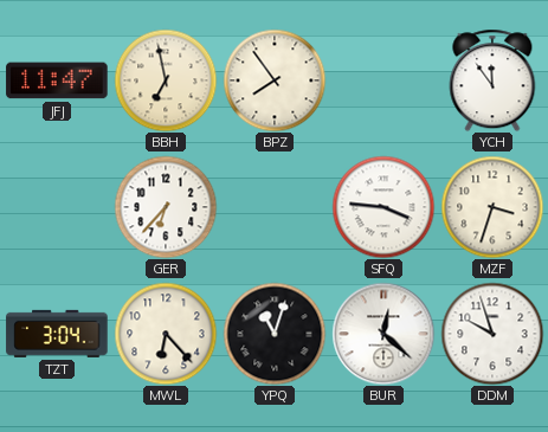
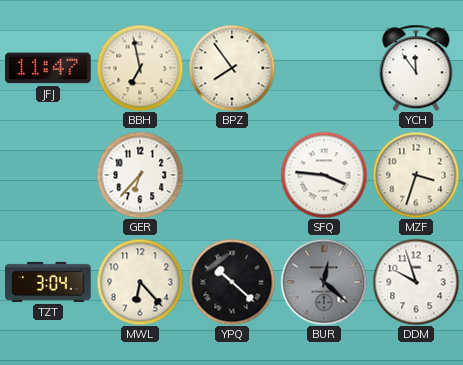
YPQ: 11:03 -> 10:22 (232, 282)
BUR dial: white -> grey (324, 282)
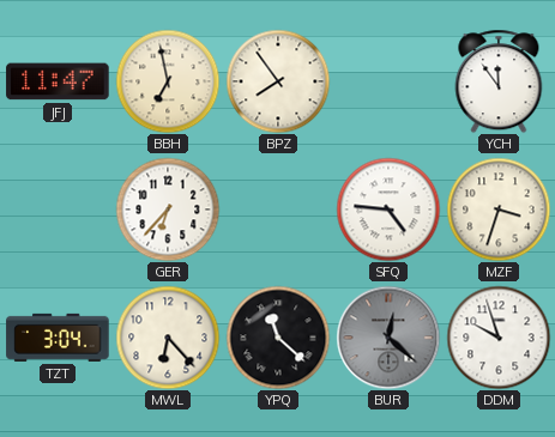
SFQ: 3:46 -> 4:46 (388, 210)
YPQ: 10:22 -> 11:22 (278, 338)
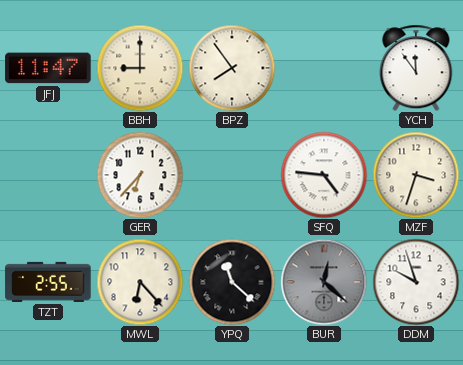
BBH: 6:58 -> 9:00 (140, 68)
TZT: 3:04 -> 2:55 (48, 282)
